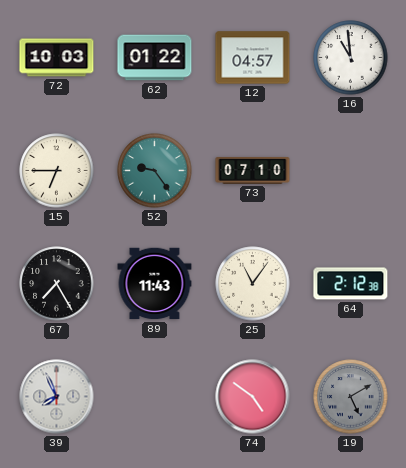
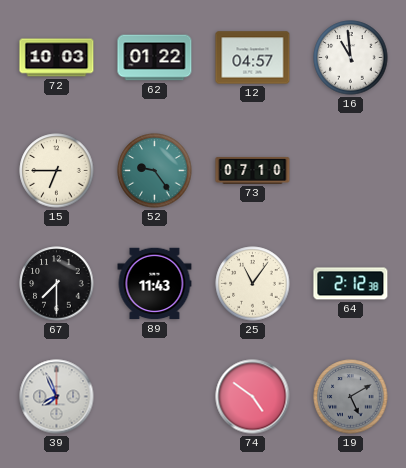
67: 7:25 -> 7:30 (57, 284)
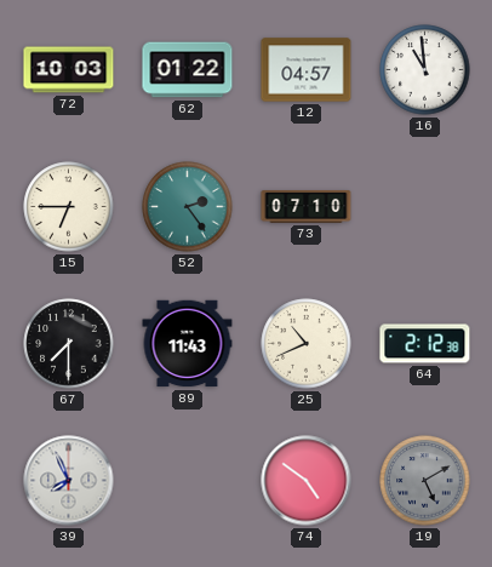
52: 9:24 -> 2:24 (188, 207)
25: 11:06 -> 10:41 (307, 344)
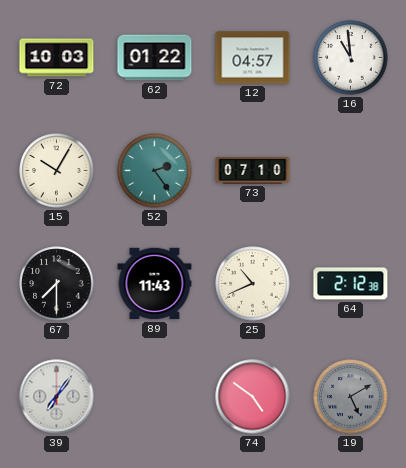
15: 6:45 -> 10:05 (57, 171)
39: 7:56 -> 7:06 (57, 397)
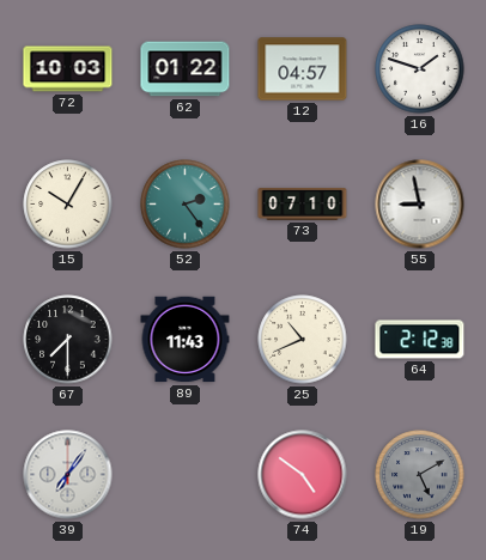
16: 10:59 -> 1:48 (420, 69)
55: none -> 8:58 (420, 205)
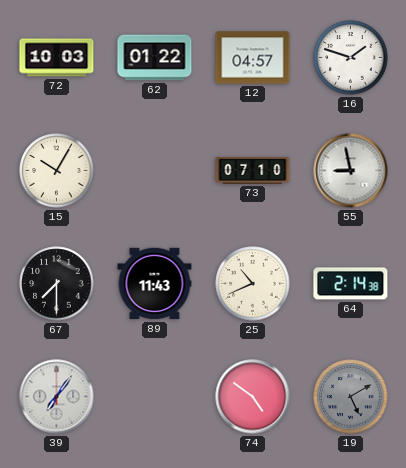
52: 2:24 -> none (186, 205)
64: 2:12 -> 2:14 (351, 284)
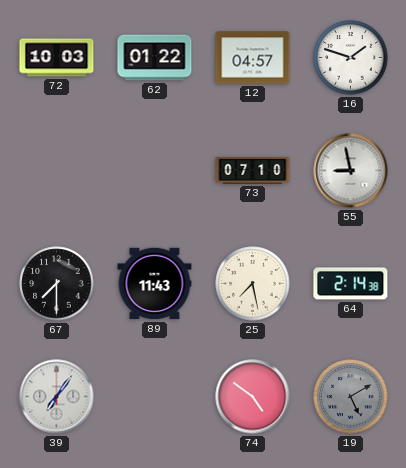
15: 10:05 -> none (57, 171)
25: 10:41 -> 7:28 (253, 284)
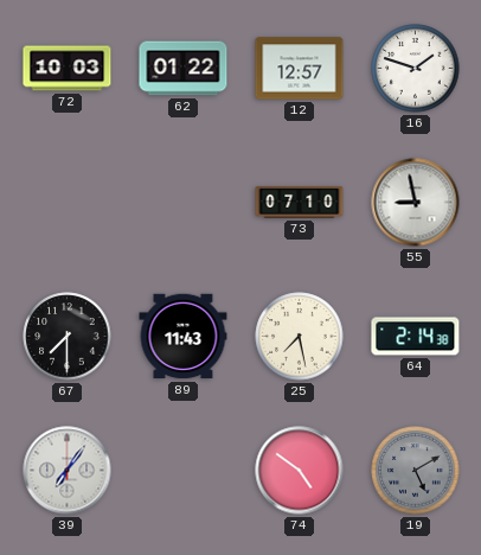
12: 04:57 -> 12:57 (300, 69)
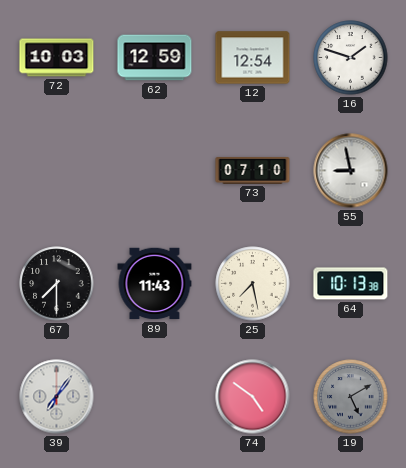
62: 01:22 -> 12:59 (155, 58)
12: 12:57 -> 12:54 (253, 58)
64: 2:14 -> 10:13 (351, 284)
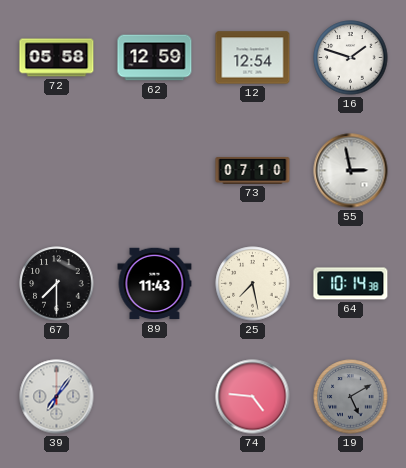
72: 10:03 -> 05:58 (57, 58)
55: 8:58 -> 2:58 (351, 171)
64: 10:13 -> 10:14 (351, 284)
74: 4:51 -> 4:46 (253, 397)
